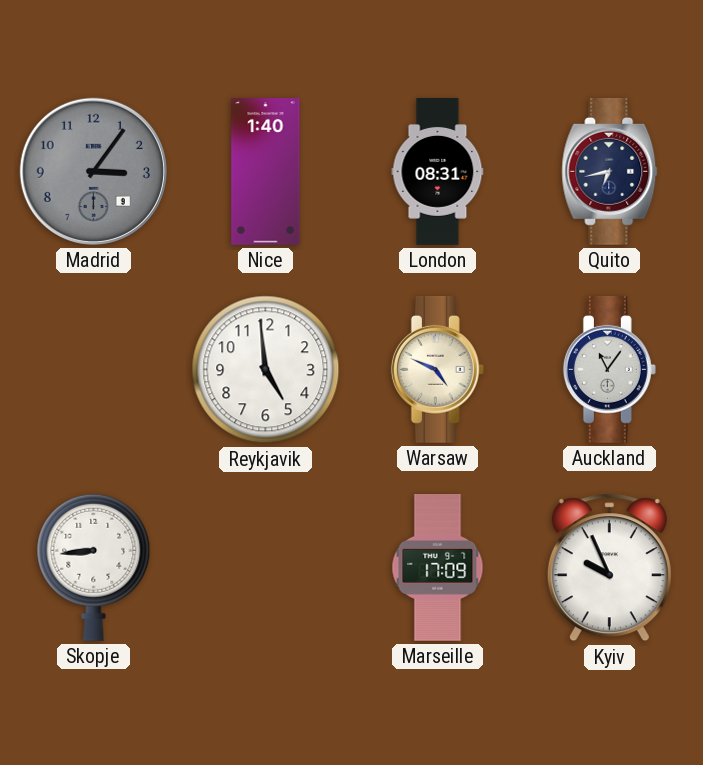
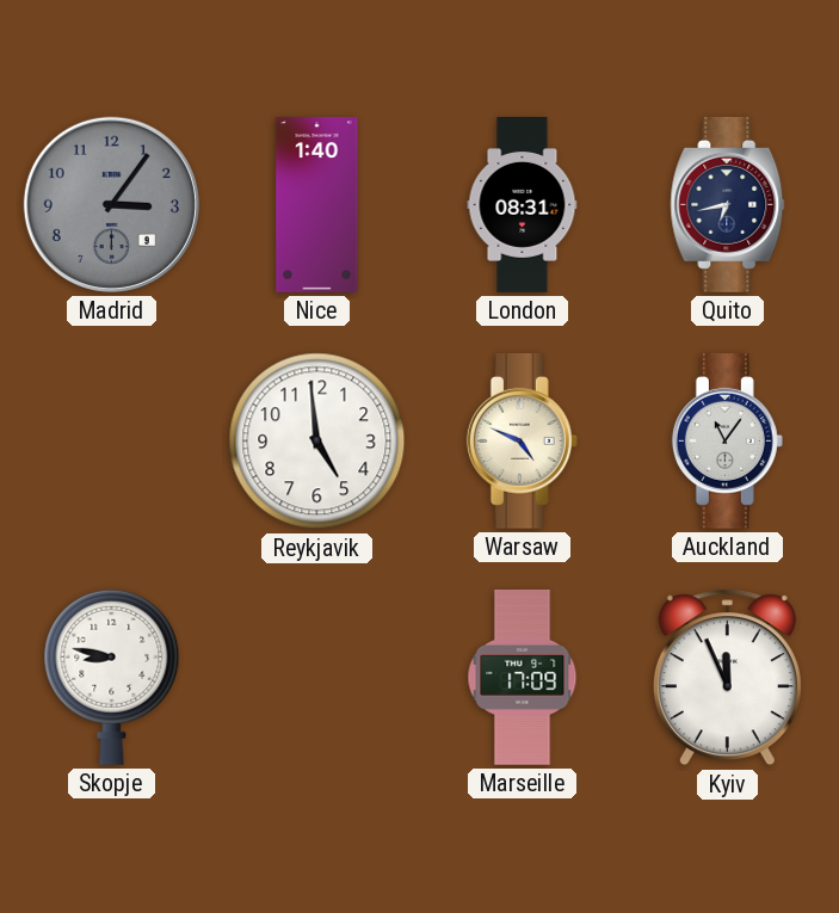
Skopje: 8:44 -> 8:47 (112, 677)
Kyiv: 9:56 -> 11:56 (727, 678)
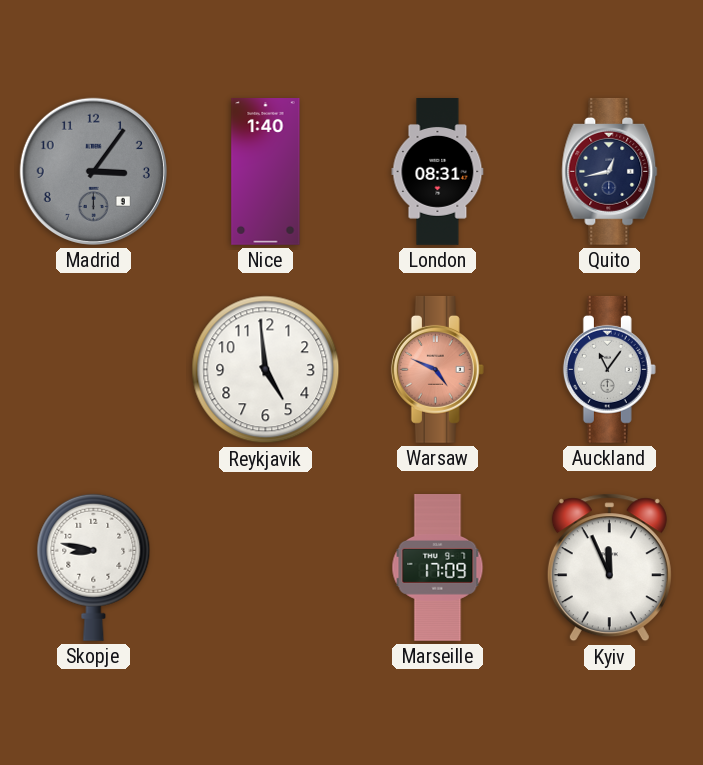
Quito: 6:43 -> 12:43 (610, 171)
Warsaw dial: cream -> salmon (437, 369)
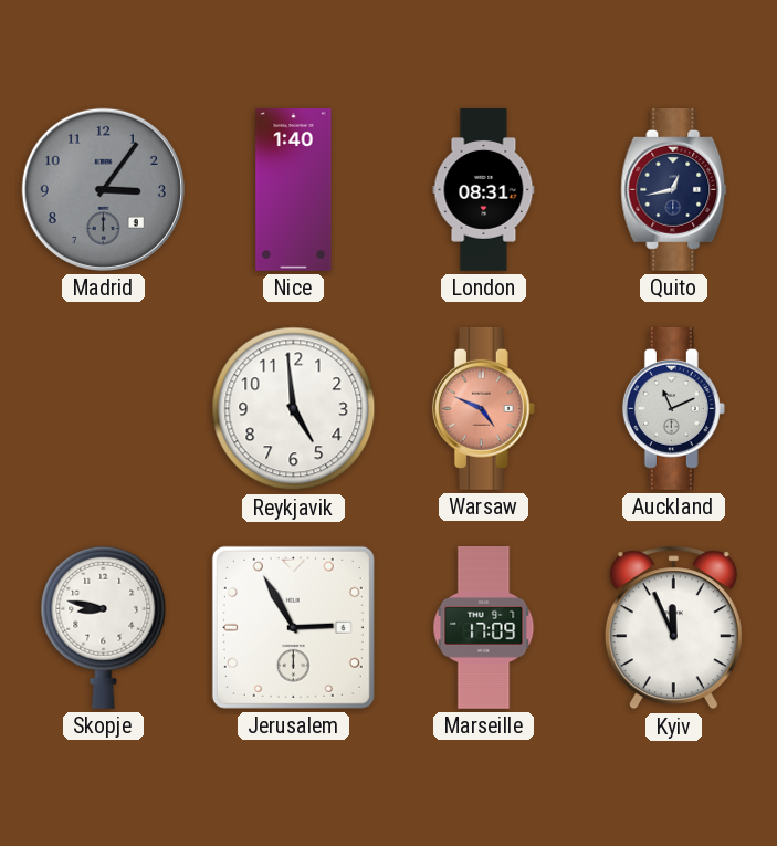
Auckland: 11:06 -> 11:11 (673, 408)
Jerusalem: none -> 2:55 (293, 627)
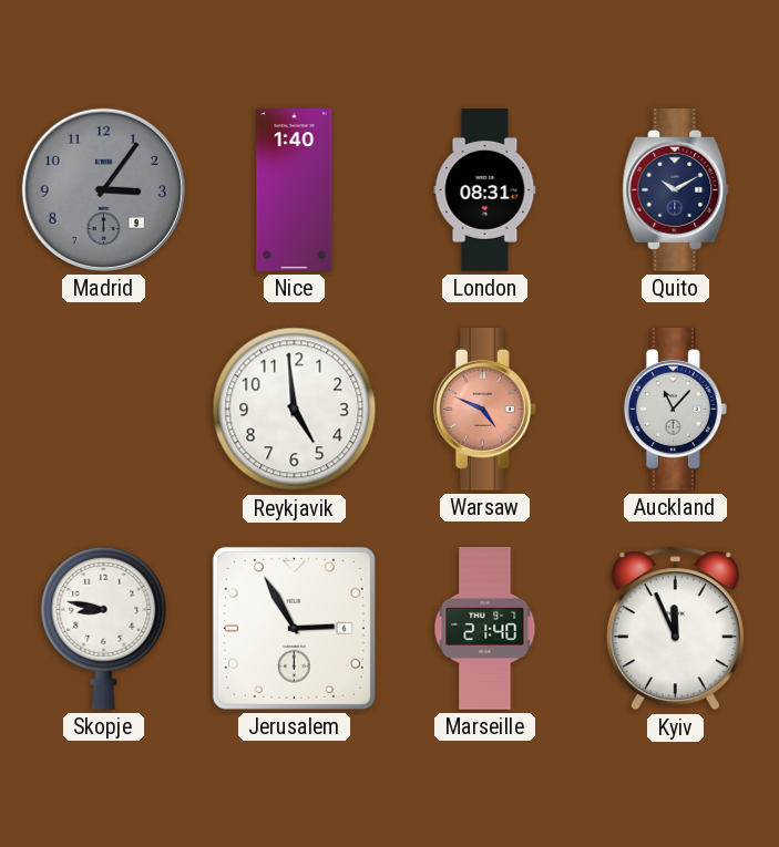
Quito: 12:43 -> 10:10 (676, 189)
Auckland: 11:11 -> 11:07 (675, 409)
Marseille: 17:09 -> 21:40 (485, 629)
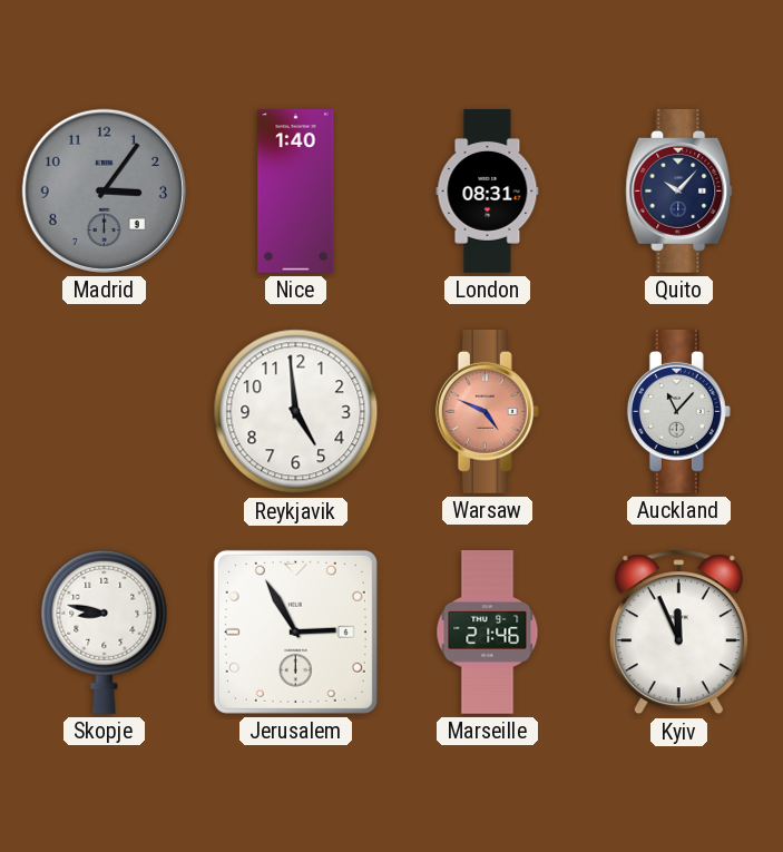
Quito: 10:10 -> 10:07 (679, 190)
Marseille: 21:40 -> 21:46 (488, 633)
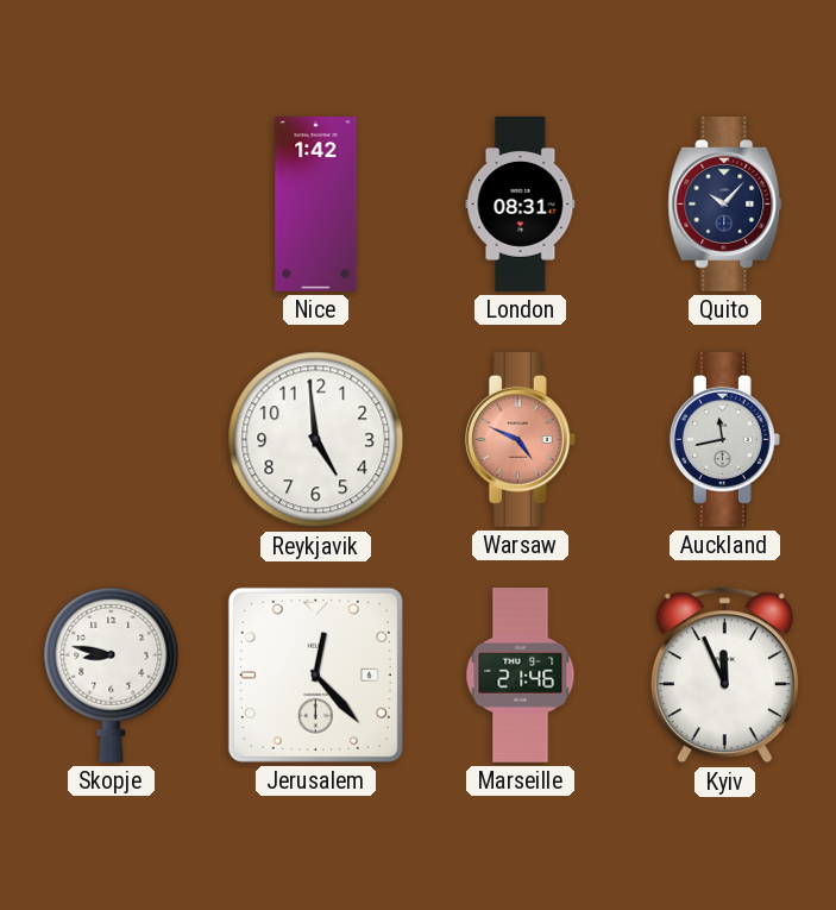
Madrid: 3:06 -> none (104, 190)
Nice: 1:40 -> 1:42 (316, 205)
Auckland: 11:07 -> 11:43 (724, 439)
Jerusalem: 2:55 -> 12:23 (315, 674)
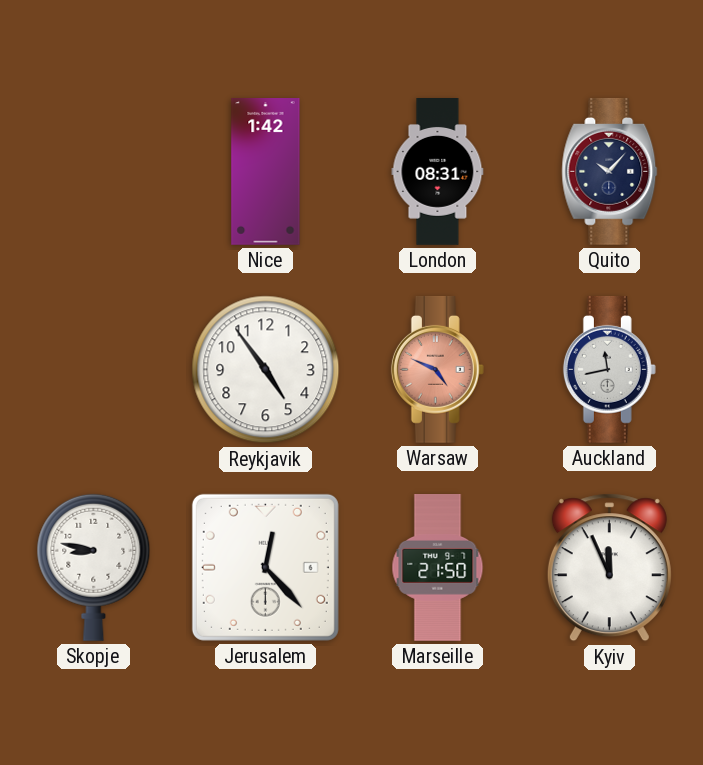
Reykjavik: 4:59 -> 4:54 (266, 370)
Marseille: 21:46 -> 21:50 (438, 568)
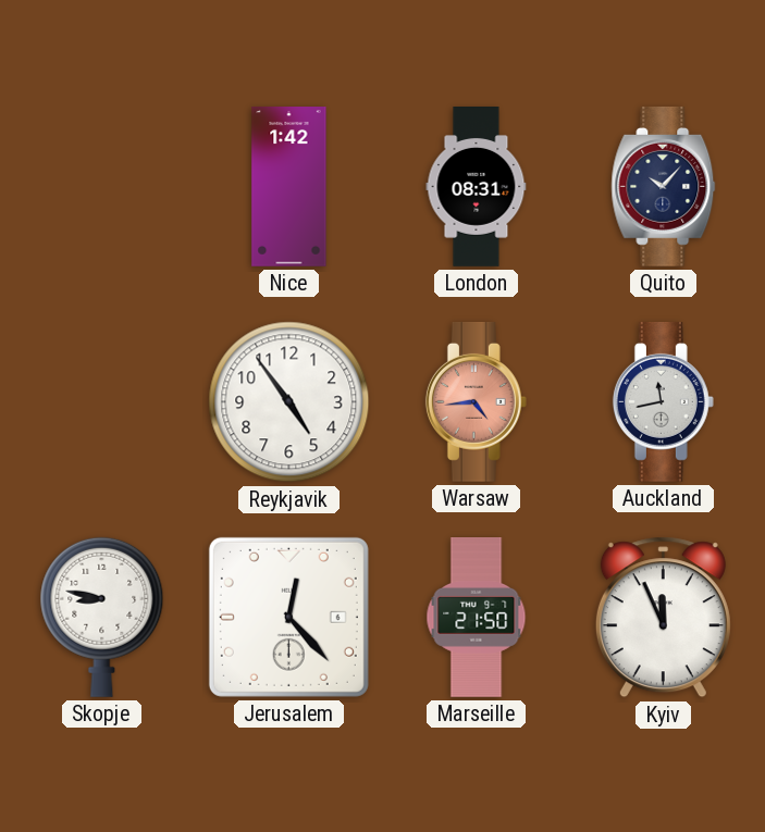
Warsaw: 4:49 -> 4:44 (476, 401)
